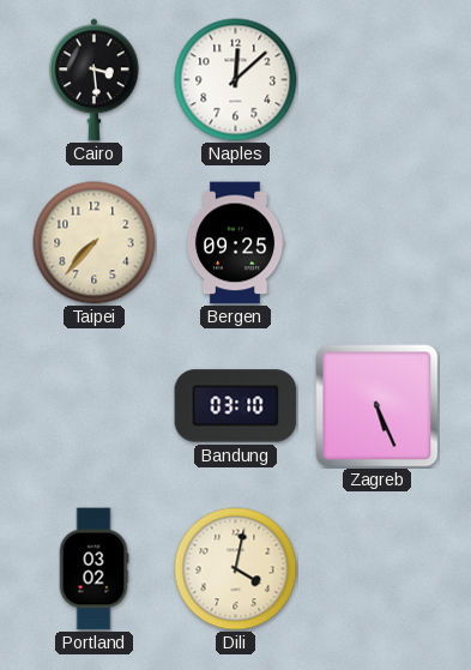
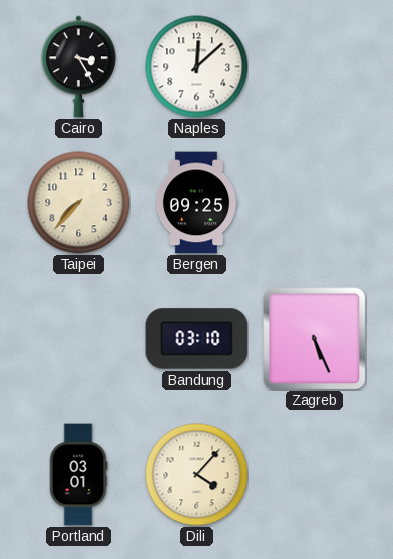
Cairo: 3:29 -> 3:25 (79, 67)
Portland: 03:02 -> 03:01 (78, 475)
Dili: 4:02 -> 4:07 (197, 475)
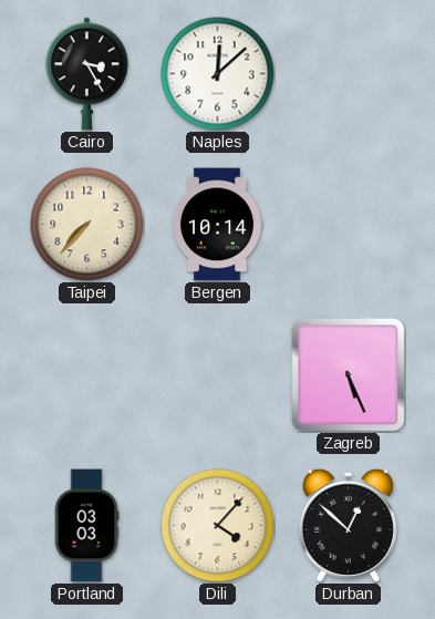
Bergen: 09:25 -> 10:14 (217, 225)
Bandung: 03:10 -> none (197, 339)
Portland: 03:01 -> 03:03 (86, 526)
Durban: none -> 12:52 (348, 525)
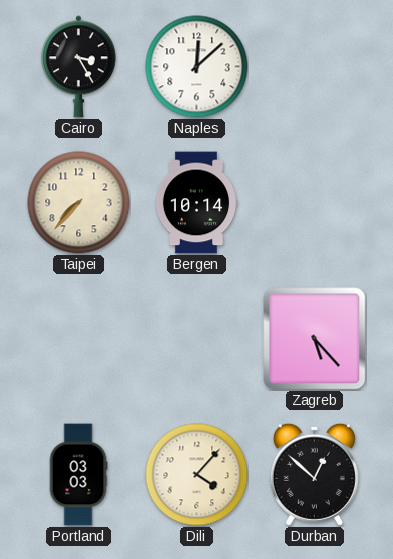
Zagreb: 5:26 -> 5:23 (315, 339)
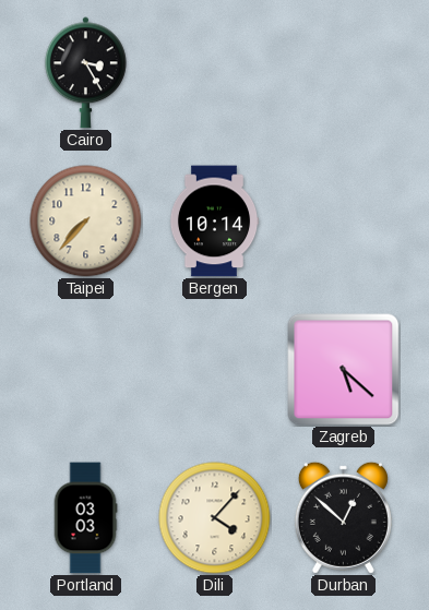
Naples: 12:08 -> none (197, 67)
Zagreb: 5:23 -> 5:22 (344, 370)
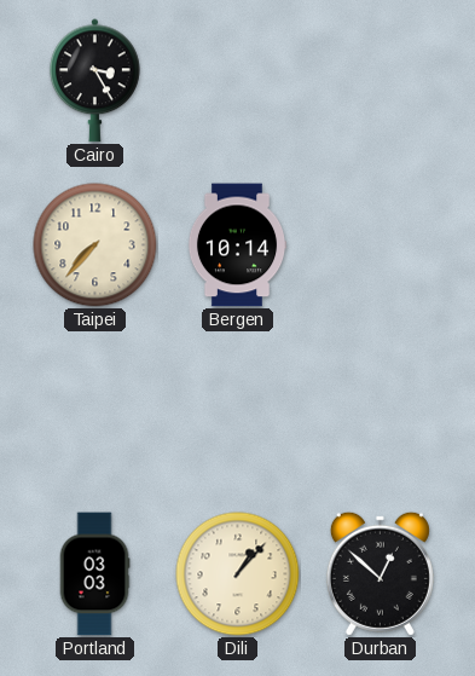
Zagreb: 5:22 -> none (344, 370)
Dili: 4:07 -> 1:07 (238, 574)
